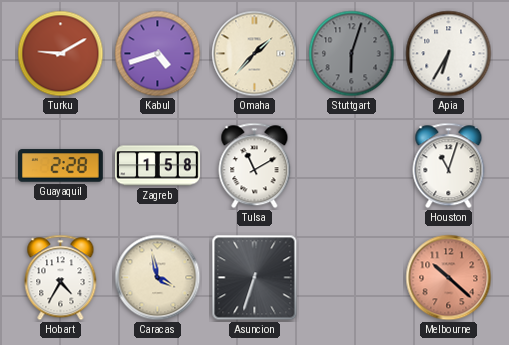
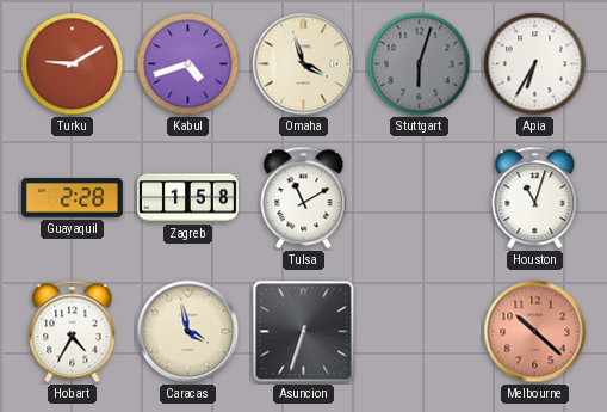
Omaha: 1:37 -> 3:57 (304, 64)
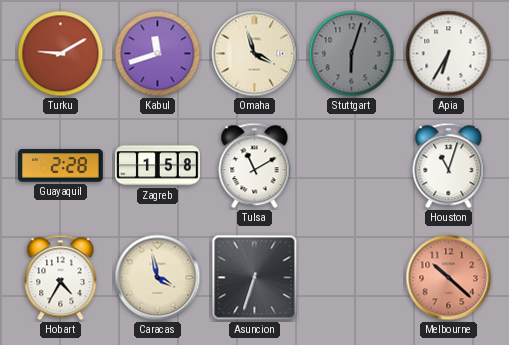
Kabul: 4:42 -> 11:42 (158, 54)
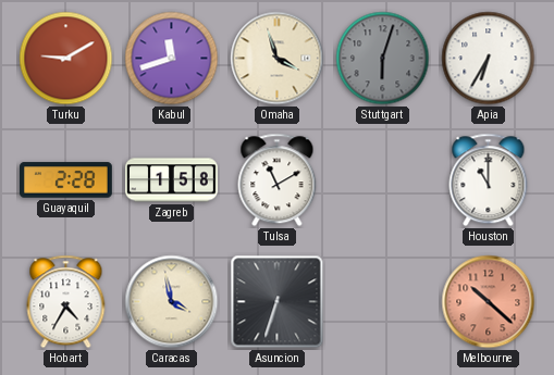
Houston: 11:03 -> 11:00 (489, 180)
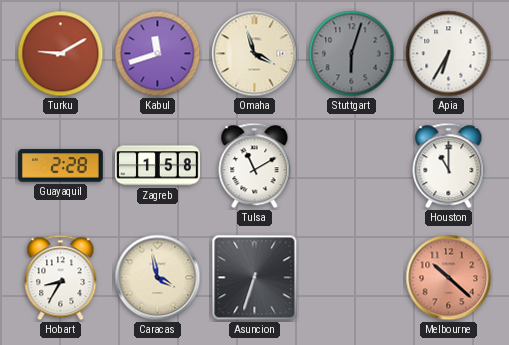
Hobart: 4:35 -> 8:35 (61, 278)
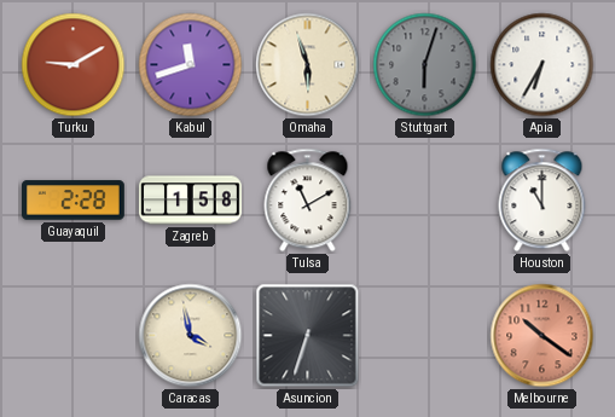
Omaha: 3:57 -> 5:57 (308, 65)
Hobart: 8:35 -> none (61, 278)
Melbourne: 10:22 -> 10:21 (543, 336)
